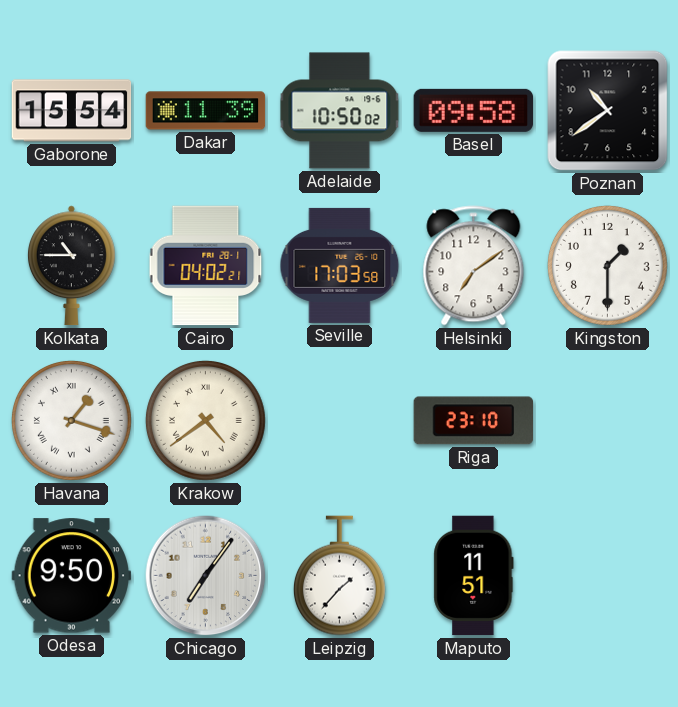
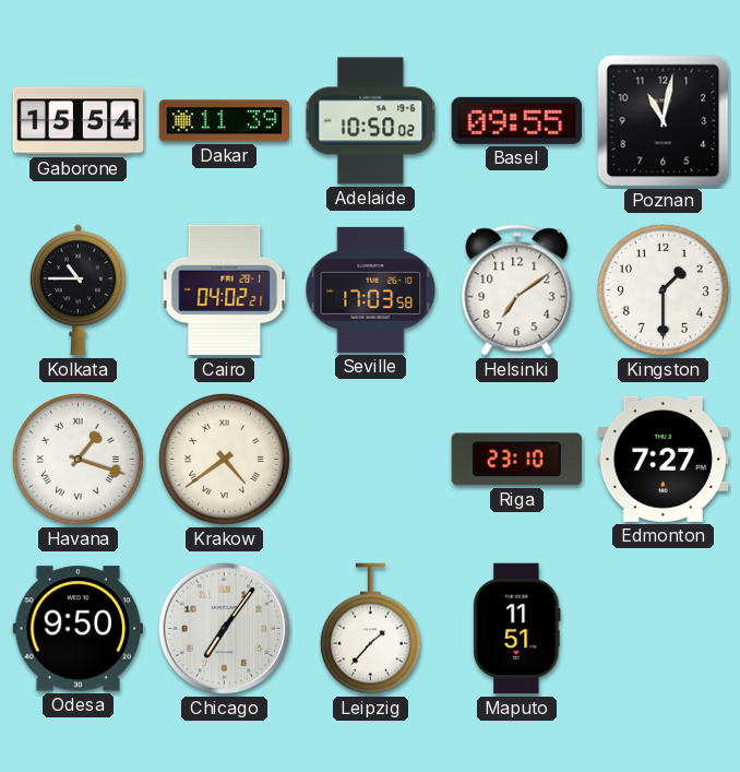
Basel: 09:58 -> 09:55 (517, 120)
Poznan: 10:39 -> 11:02 (664, 121)
Edmonton: none -> 7:27 (664, 459)
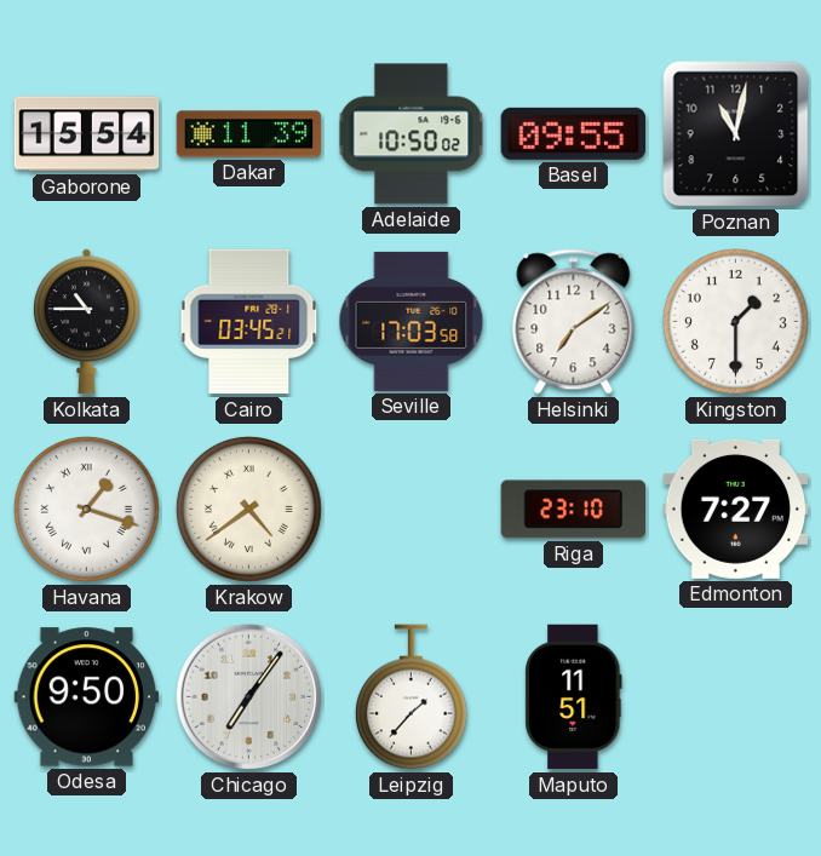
Cairo: 04:02 -> 03:45 (249, 322)
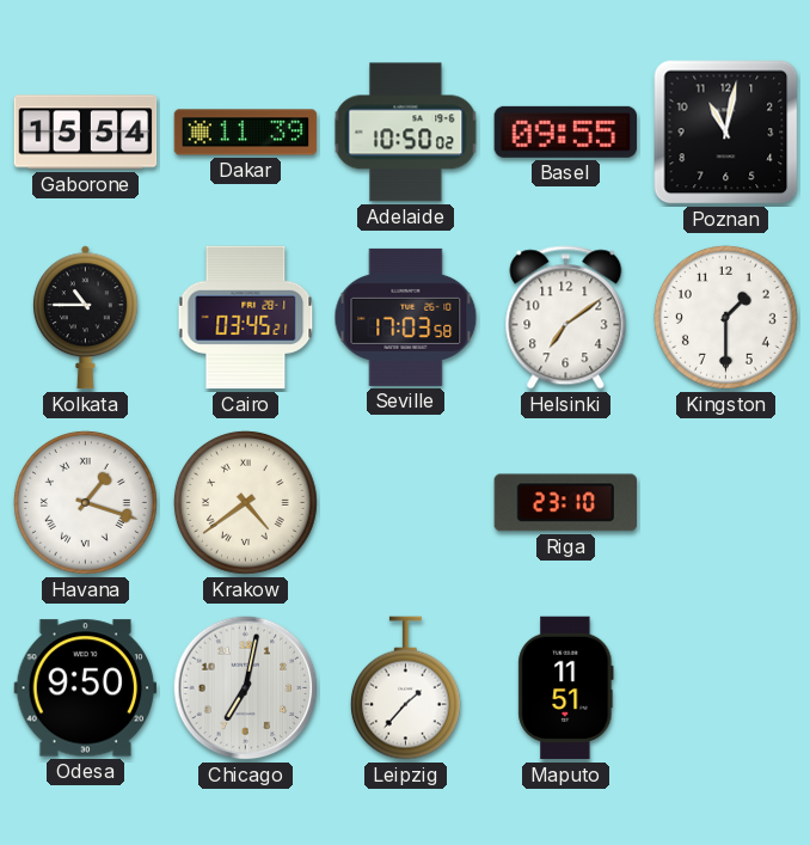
Edmonton: 7:27 -> none (736, 509)
Chicago: 7:06 -> 7:02 (246, 688)
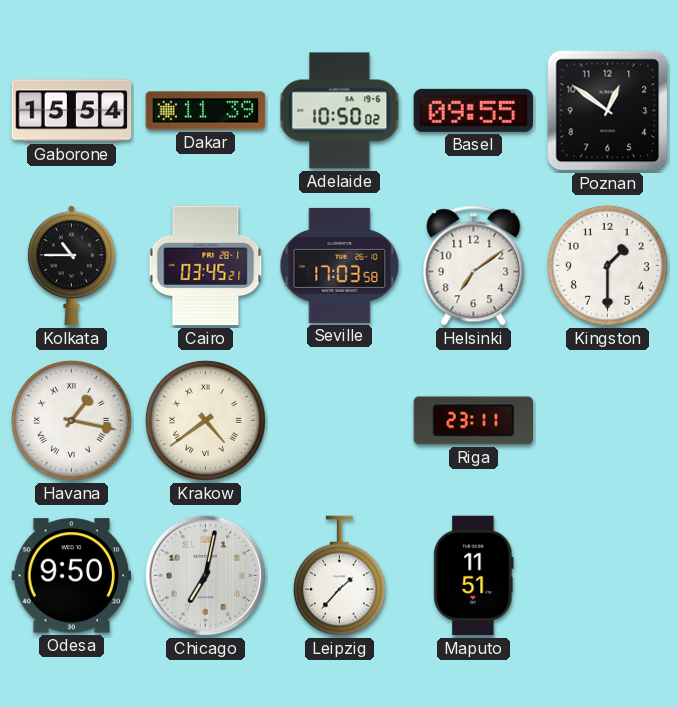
Poznan: 11:02 -> 12:51 (608, 111)
Havana: 1:18 -> 1:17 (71, 420)
Riga: 23:10 -> 23:11 (474, 421)
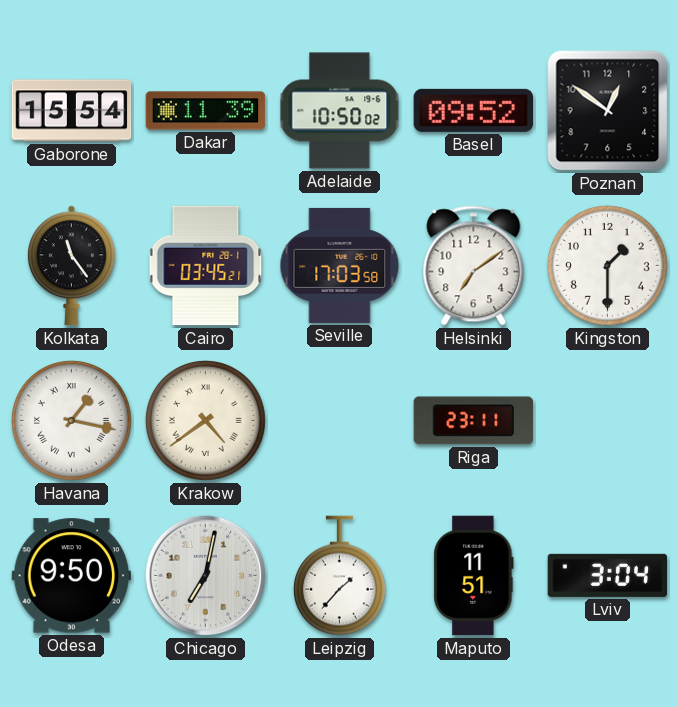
Basel: 09:55 -> 09:52 (474, 110)
Kolkata: 10:45 -> 11:24 (71, 266)
Lviv: none -> 3:04 (608, 575)
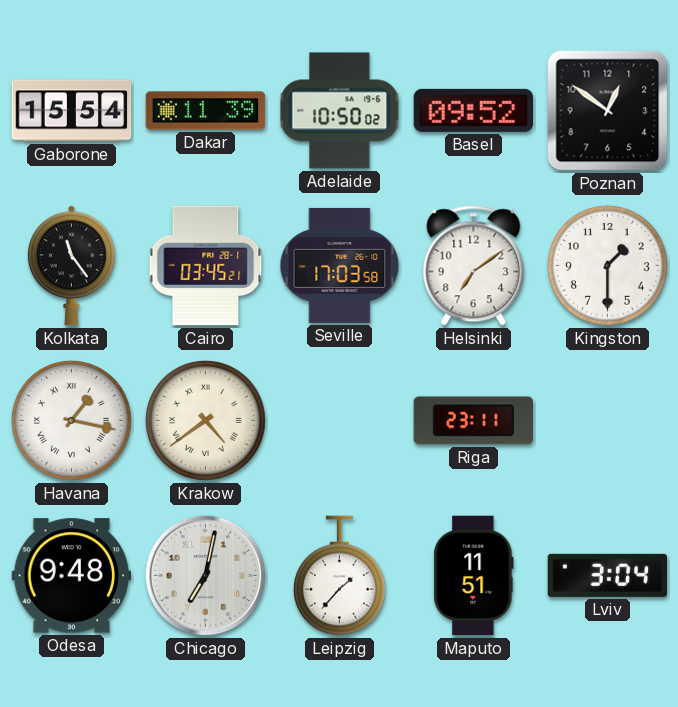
Odesa: 9:50 -> 9:48 (72, 576)
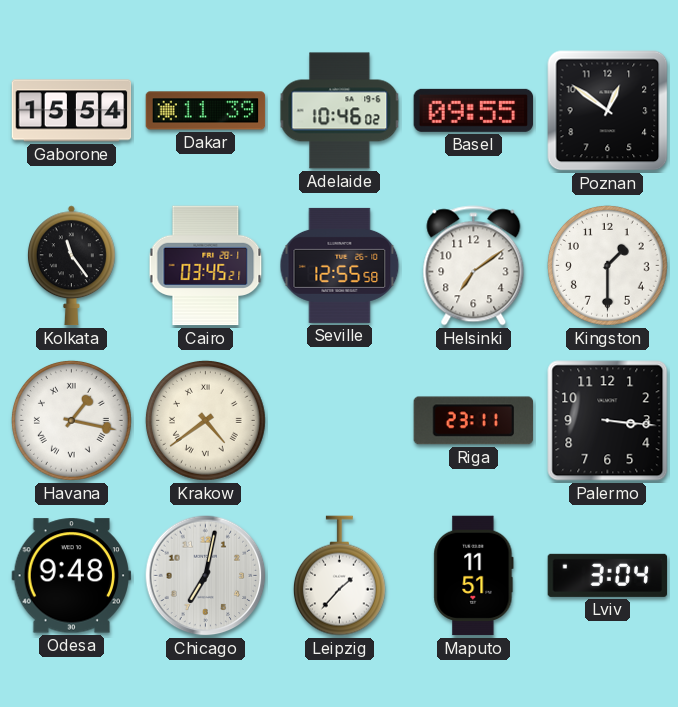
Adelaide: 10:50 -> 10:46 (340, 111)
Basel: 09:52 -> 09:55 (474, 110)
Seville: 17:03 -> 12:55 (340, 265)
Palermo: none -> 3:16 (608, 421)
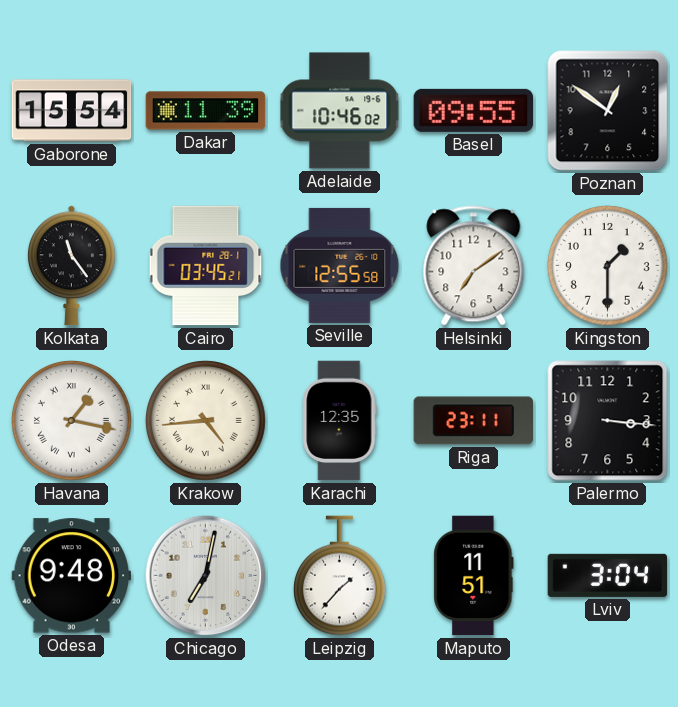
Krakow: 4:39 -> 4:44 (205, 420)
Karachi: none -> 12:35 (340, 421)
